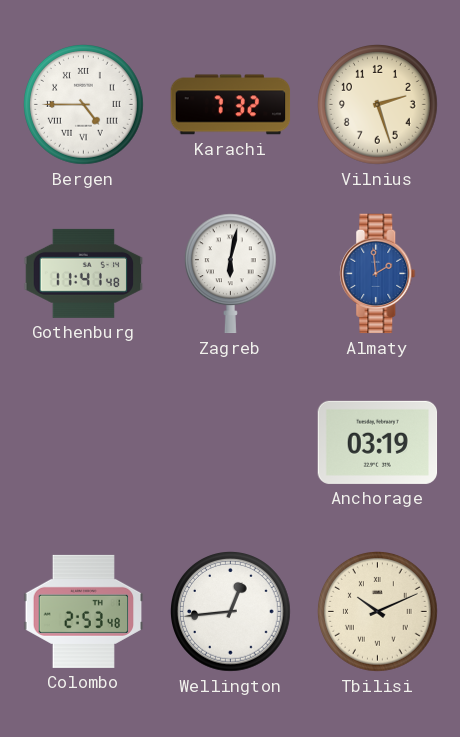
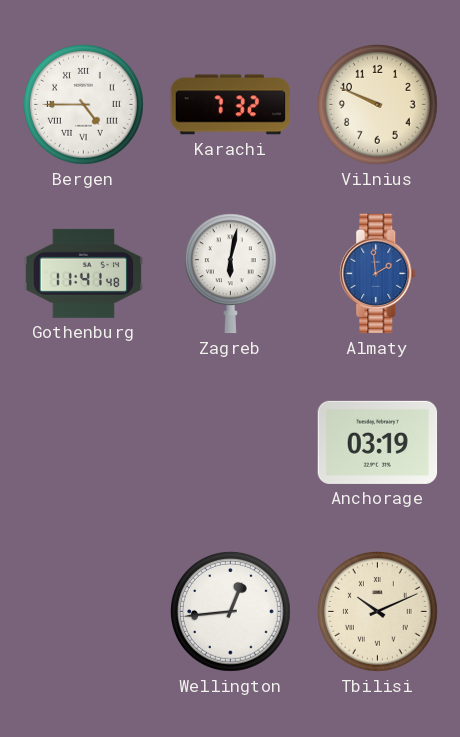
Vilnius: 2:27 -> 9:49 (378, 105)
Colombo: 2:53 -> none (84, 611)
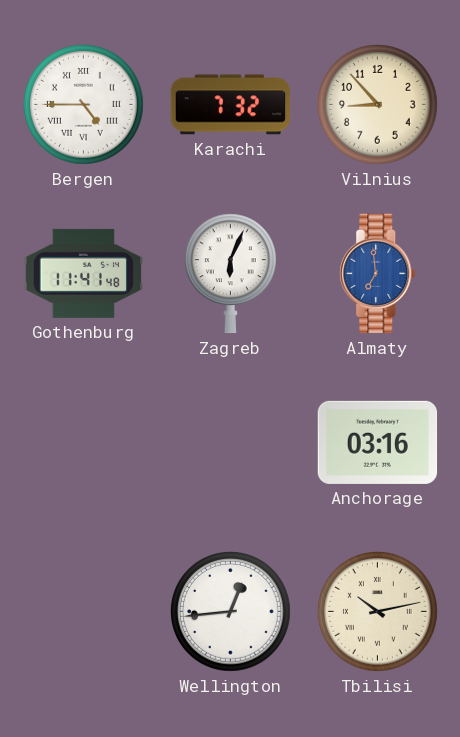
Vilnius: 9:49 -> 8:53 (378, 105)
Zagreb: 6:02 -> 6:04 (230, 274)
Almaty: 1:59 -> 6:59 (378, 274)
Anchorage: 03:19 -> 03:16 (378, 442)
Tbilisi: 10:11 -> 10:13 (378, 612)
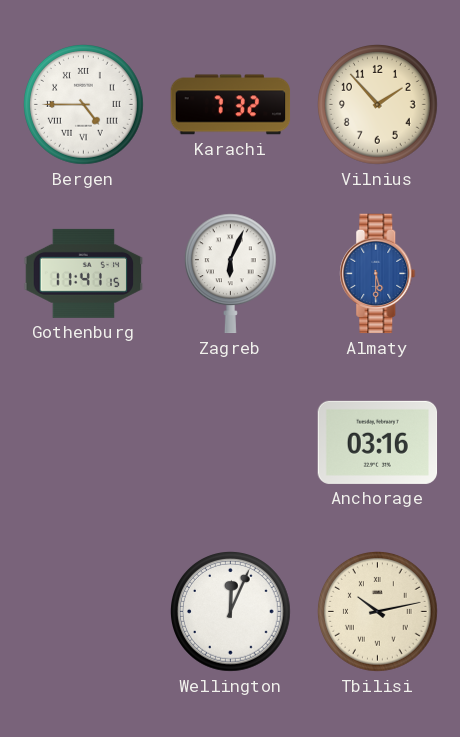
Vilnius: 8:53 -> 1:53 (378, 105)
Gothenburg: 11:41:48 -> 11:41:15 (84, 273)
Almaty: 6:59 -> 5:30 (378, 274)
Wellington: 12:44 -> 12:04 (231, 612)
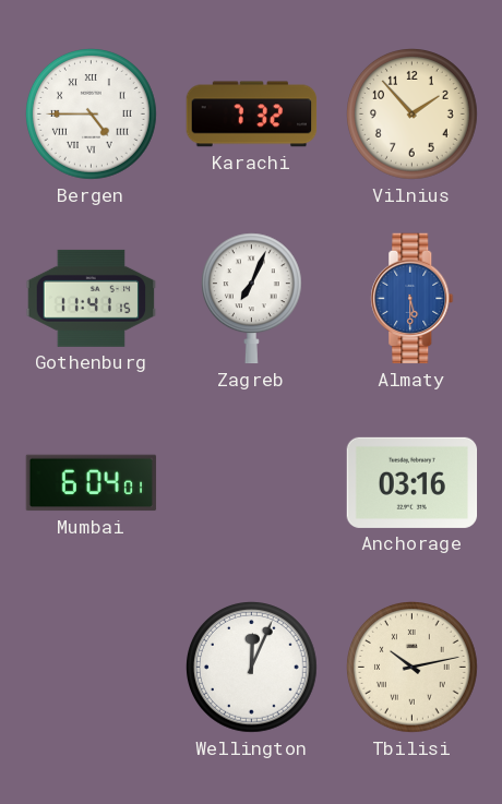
Zagreb: 6:04 -> 7:04 (251, 299)
Mumbai: none -> 6:04 (92, 483)
